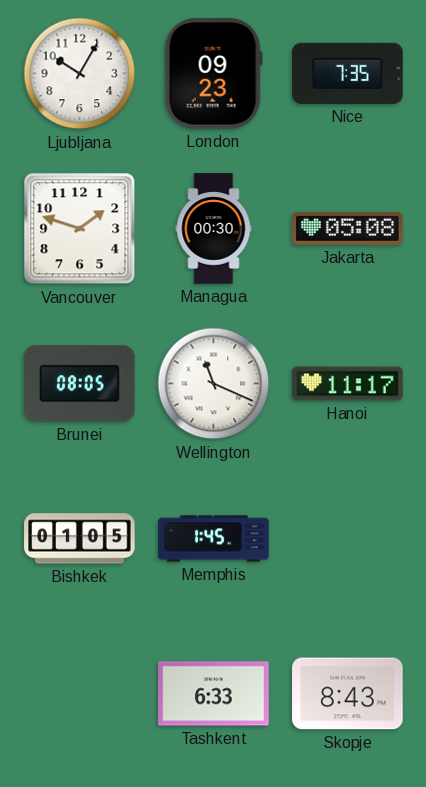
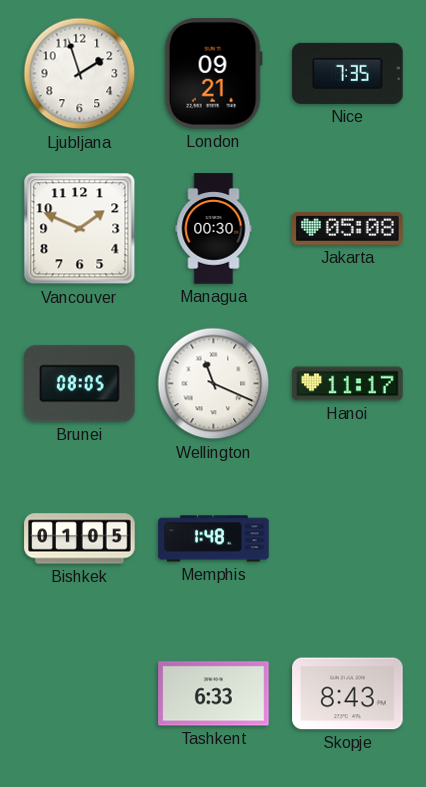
Ljubljana: 10:05 -> 1:57 (80, 74)
London: 09:23 -> 09:21 (213, 74)
Vancouver: 1:48 -> 1:49 (80, 229)
Memphis: 1:45 -> 1:48 (214, 539)
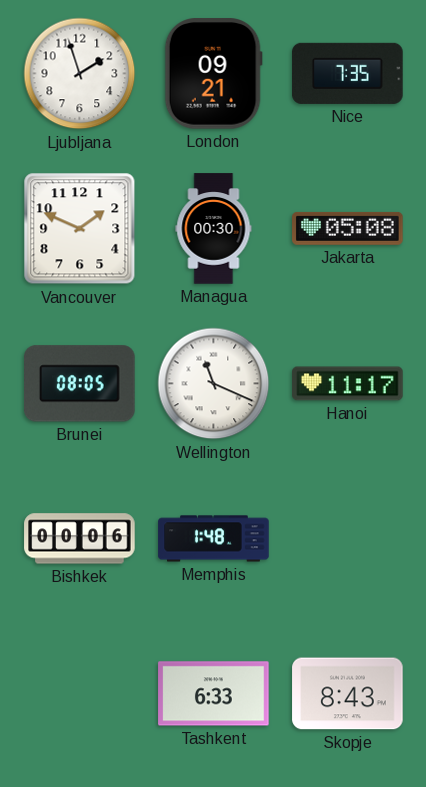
Bishkek: 01:05 -> 00:06 (80, 539)
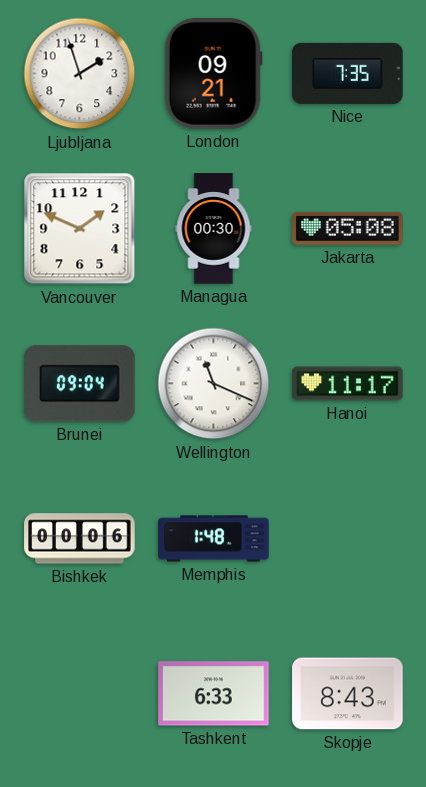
Brunei: 08:05 -> 09:04 (80, 384)
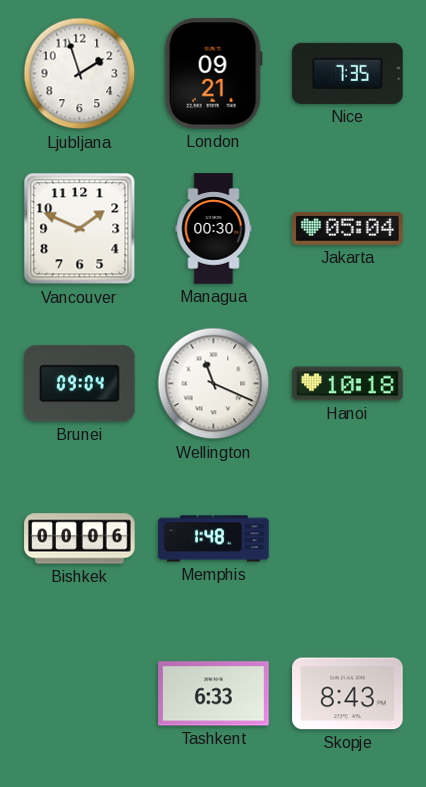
Jakarta: 05:08 -> 05:04 (348, 228)
Hanoi: 11:17 -> 10:18 (348, 384)
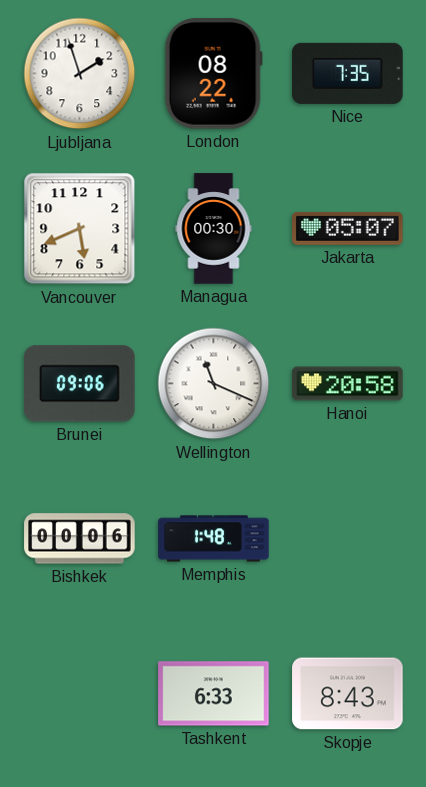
London: 09:21 -> 08:22 (213, 74)
Vancouver: 1:49 -> 5:41 (80, 229)
Jakarta: 05:04 -> 05:07 (348, 228)
Brunei: 09:04 -> 09:06 (80, 384)
Hanoi: 10:18 -> 20:58 (348, 384)
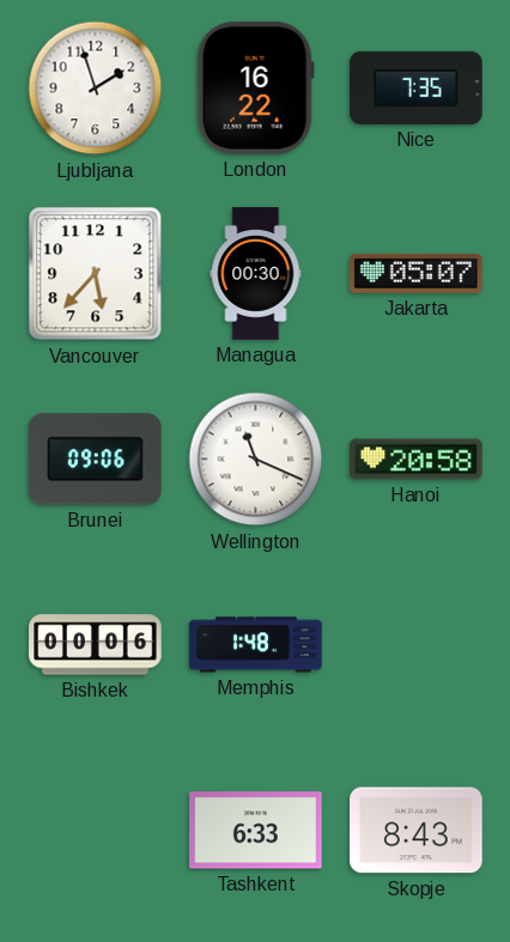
London: 08:22 -> 16:22 (255, 89)
Vancouver: 5:41 -> 5:37 (96, 274)
